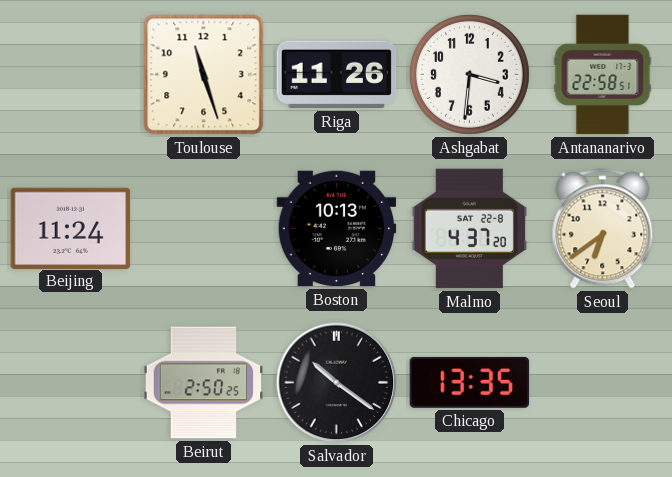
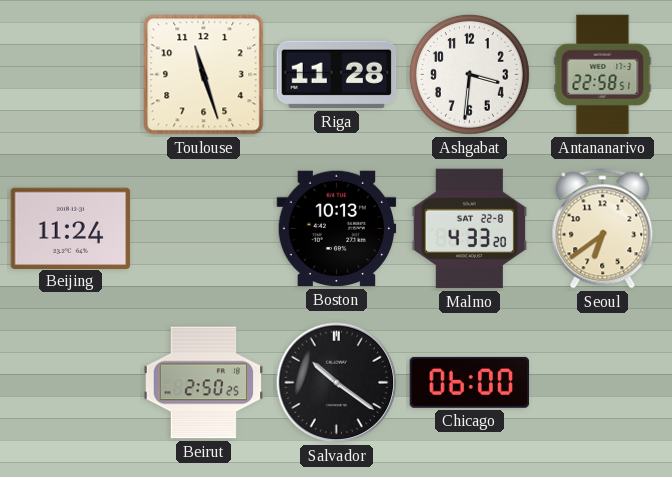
Riga: 11:26 -> 11:28 (337, 75)
Malmo: 4:37 -> 4:33 (470, 229)
Chicago: 13:35 -> 06:00 (470, 382)
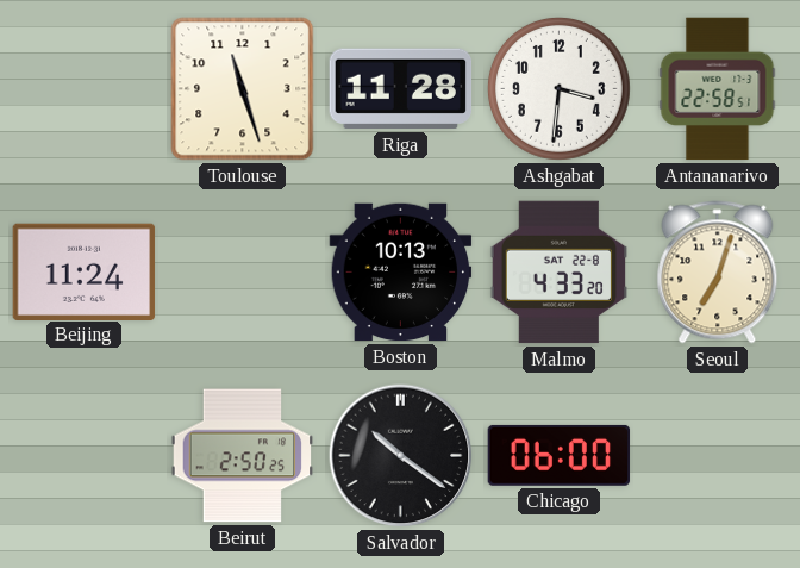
Seoul: 6:39 -> 7:03 (718, 273)
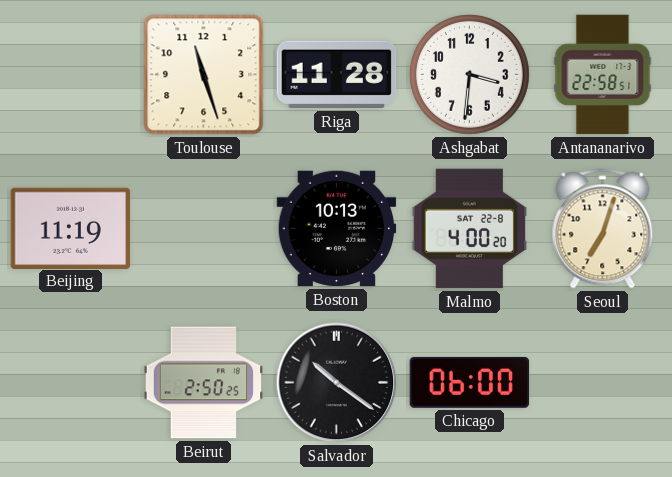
Beijing: 11:24 -> 11:19 (71, 228)
Malmo: 4:33 -> 4:00 (470, 229)
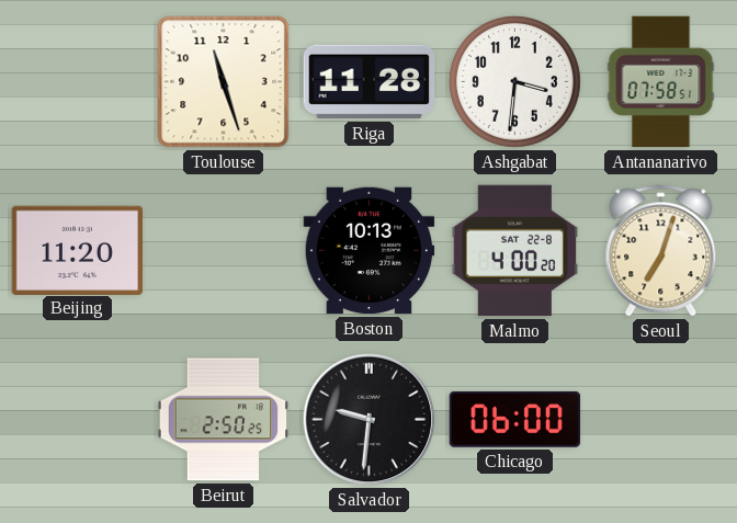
Antananarivo: 22:58 -> 07:58 (661, 82)
Beijing: 11:19 -> 11:20 (78, 250)
Salvador: 10:21 -> 9:31 (370, 420)
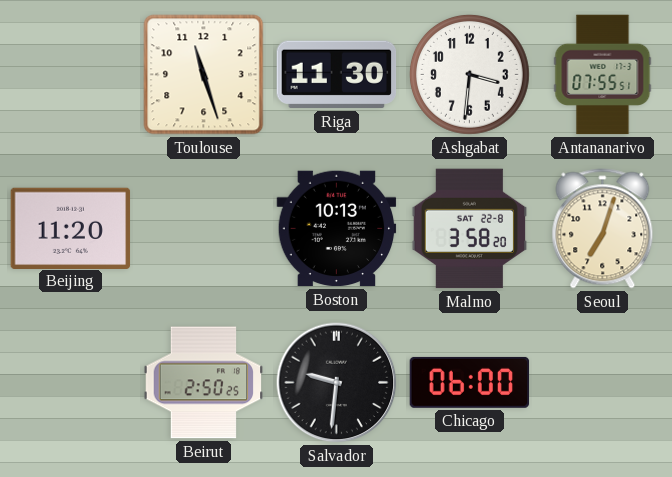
Riga: 11:28 -> 11:30 (337, 75)
Antananarivo: 07:58 -> 07:55 (603, 75)
Malmo: 4:00 -> 3:58 (470, 229)
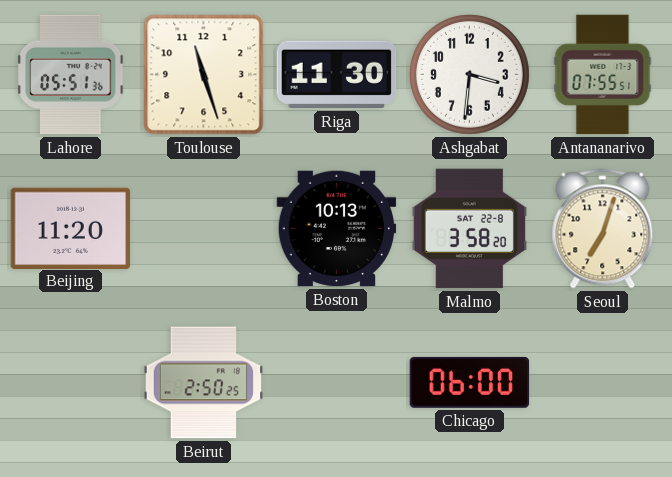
Lahore: none -> 05:51 (71, 75)
Salvador: 9:31 -> none (337, 383)
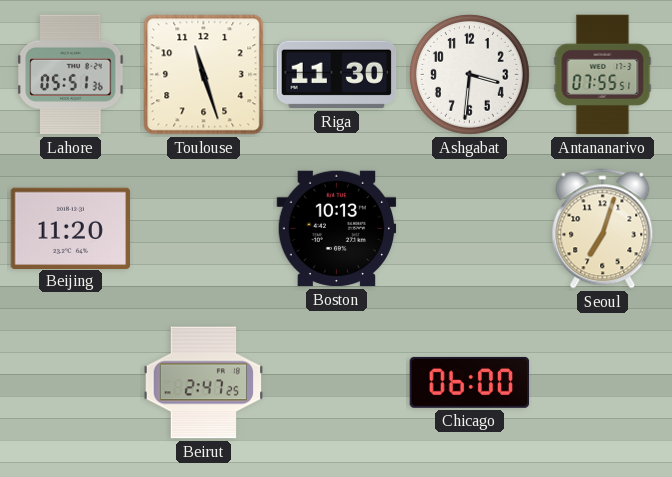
Malmo: 3:58 -> none (470, 229)
Beirut: 2:50 -> 2:47 (204, 383)
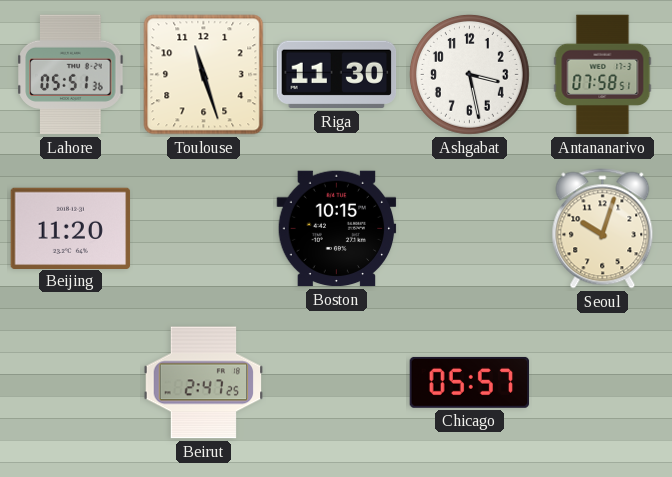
Ashgabat: 3:31 -> 3:28 (469, 74)
Antananarivo: 07:55 -> 07:58 (603, 75)
Boston: 10:13 -> 10:15 (337, 229)
Seoul: 7:03 -> 10:03 (603, 229)
Chicago: 06:00 -> 05:57 (470, 382)
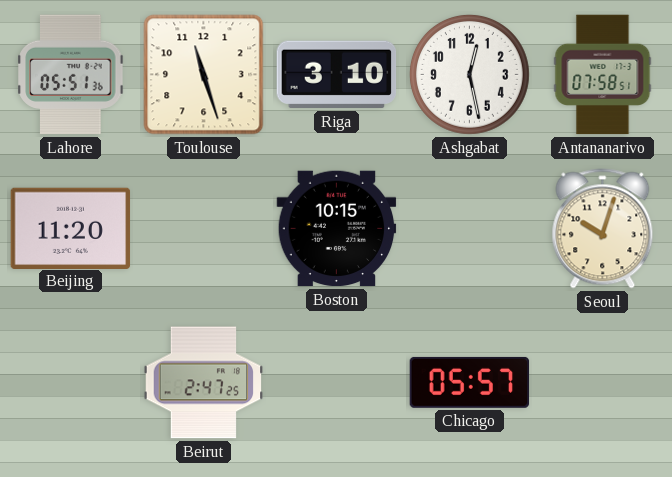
Riga: 11:30 -> 3:10 (337, 75)
Ashgabat: 3:28 -> 12:28 (469, 74)
